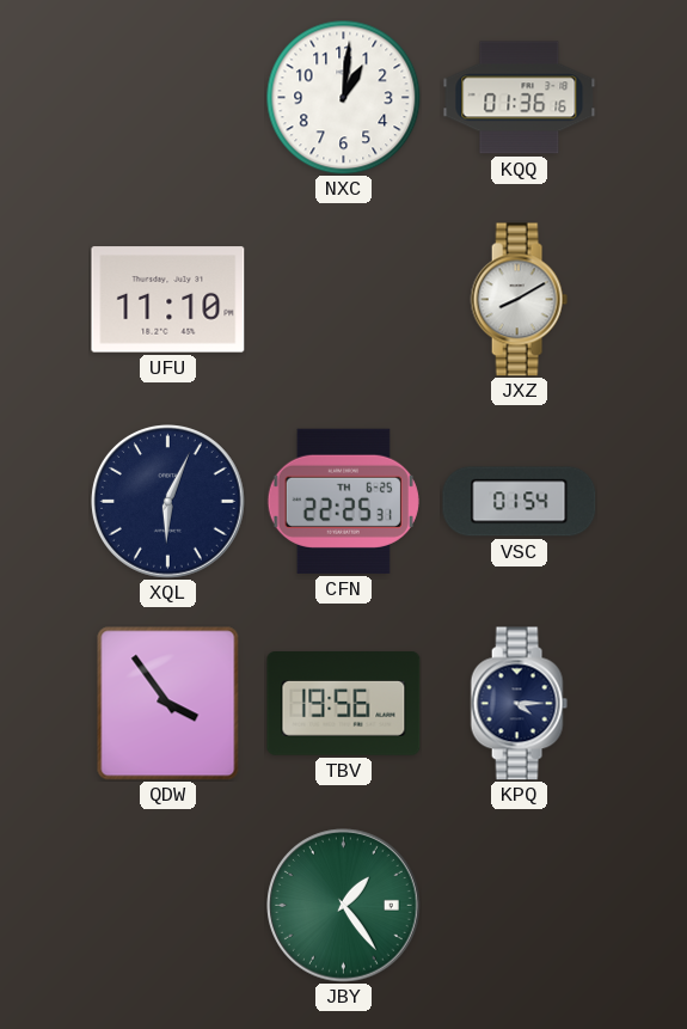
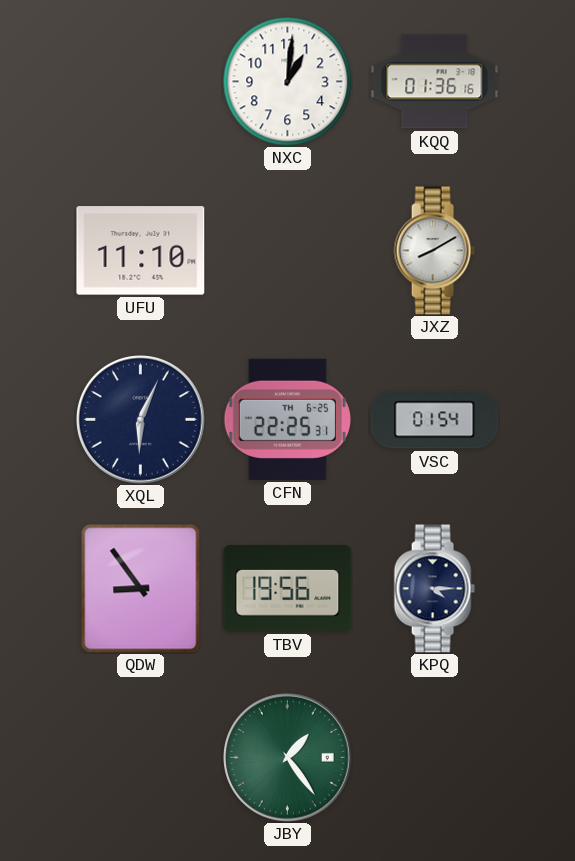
QDW: 3:54 -> 8:54 (141, 589)
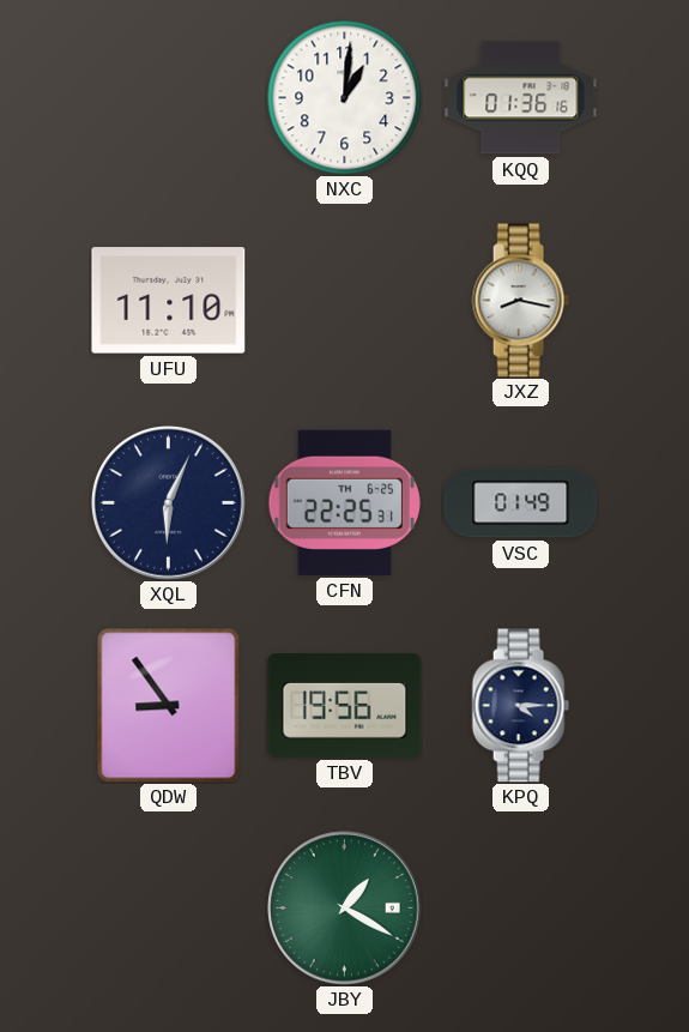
JXZ: 8:10 -> 8:17 (520, 301)
VSC: 01:54 -> 01:49 (521, 503)
JBY: 1:24 -> 1:20 (345, 909)
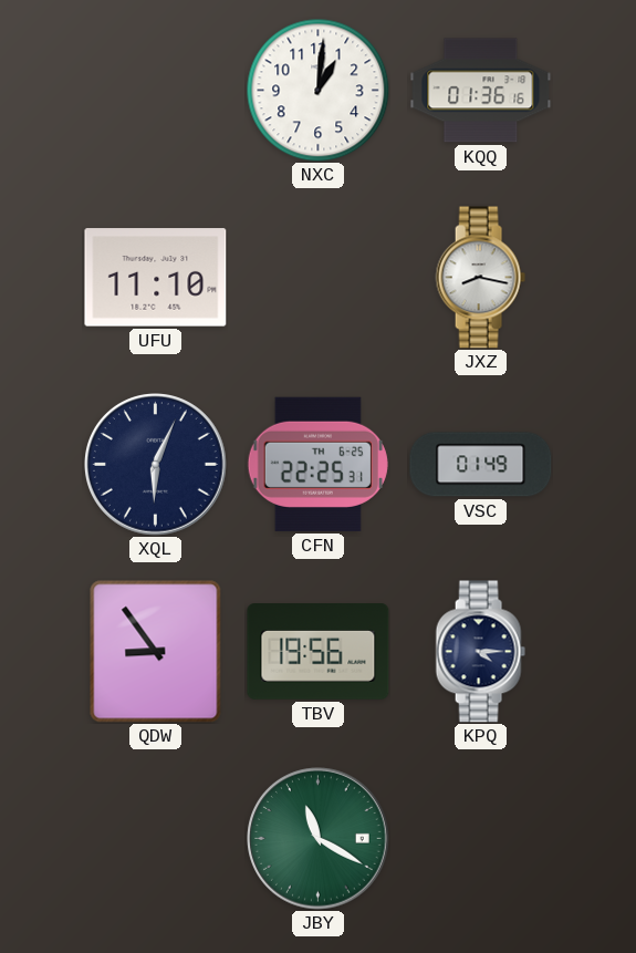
JBY: 1:20 -> 11:20 (319, 839)
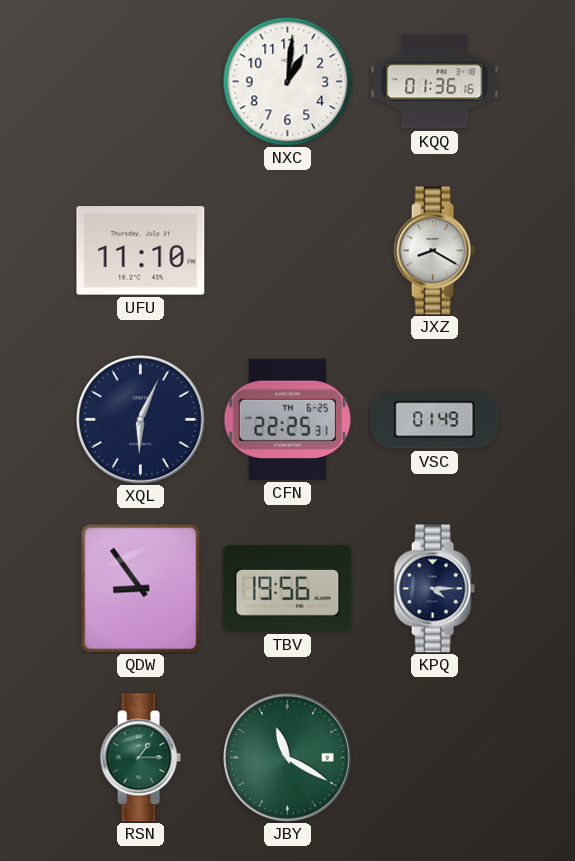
JXZ: 8:17 -> 8:20 (434, 251)
RSN: none -> 1:15 (140, 758)
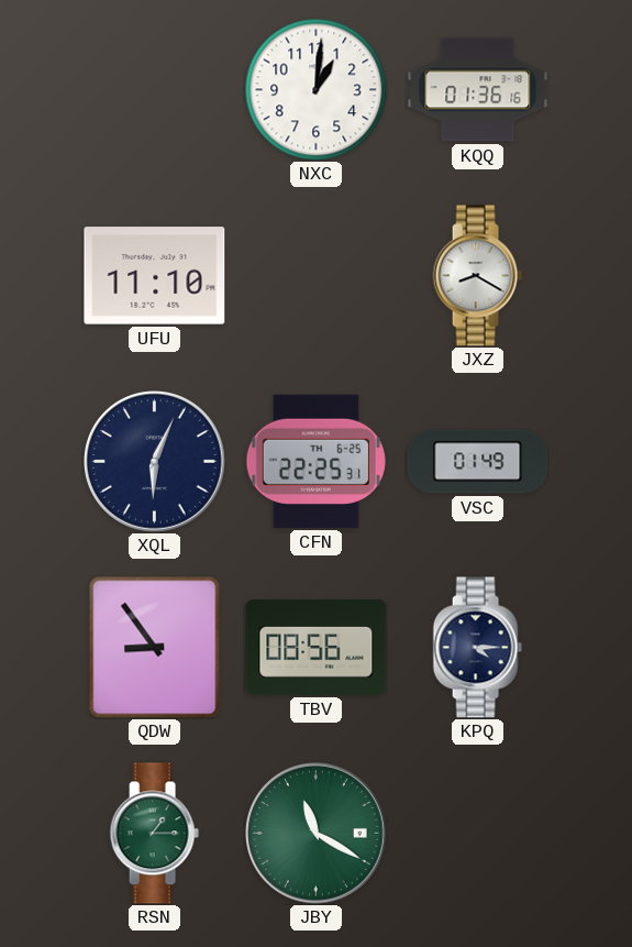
TBV: 19:56 -> 08:56 (317, 648)
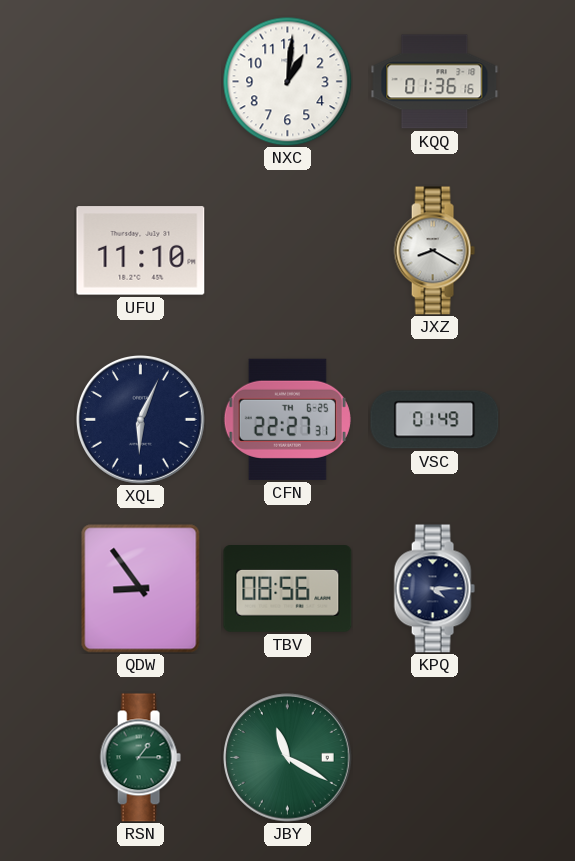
CFN: 22:25 -> 22:27 (287, 419)
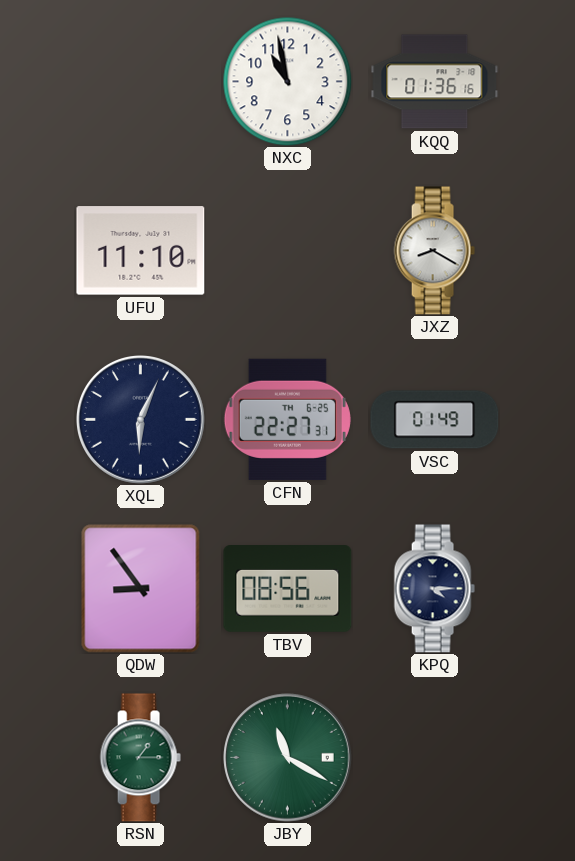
NXC: 1:01 -> 10:58 (287, 81)
